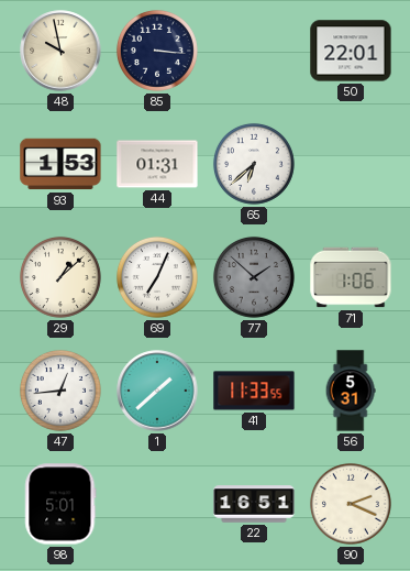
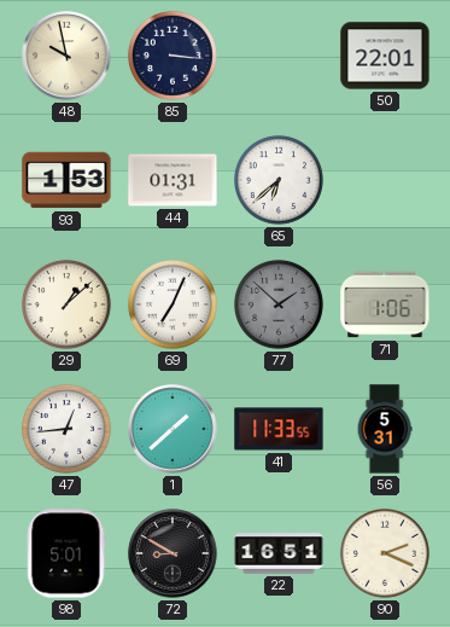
72: none -> 8:50 (173, 553)
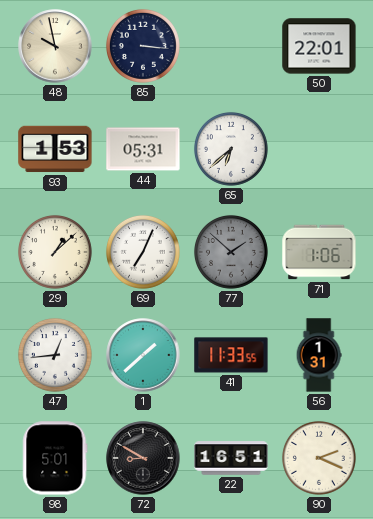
44: 01:31 -> 05:31 (143, 149)
56: 5:31 -> 1:31 (319, 355)
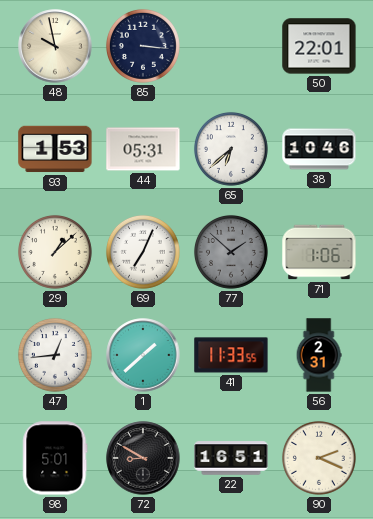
38: none -> 10:46 (319, 149)
56: 1:31 -> 2:31 (319, 355)
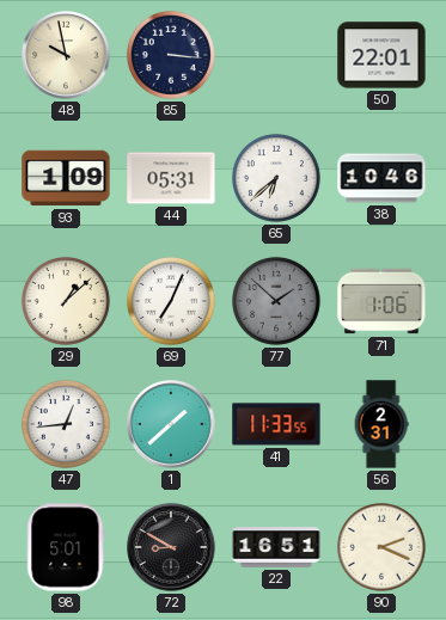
93: 1:53 -> 1:09 (66, 178)
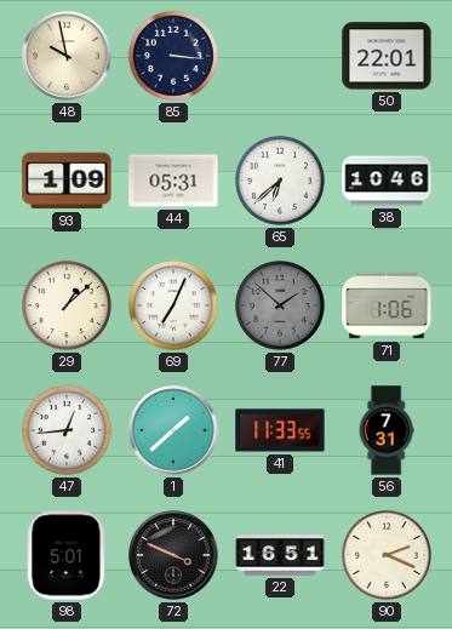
56: 2:31 -> 7:31 (387, 430)
72: 8:50 -> 3:49 (173, 555)
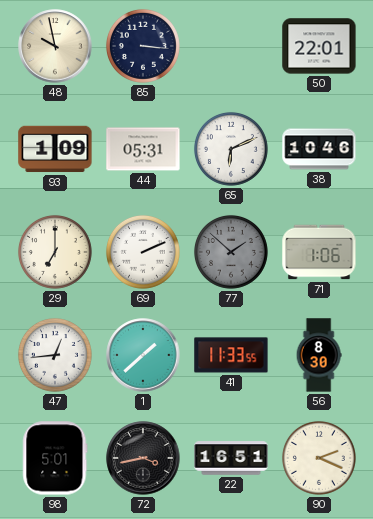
65: 6:38 -> 6:11 (231, 149)
29: 1:08 -> 7:00 (55, 252)
69: 7:04 -> 2:11 (143, 252)
56: 7:31 -> 8:30 (319, 355)
72: 3:49 -> 3:43 (143, 458)
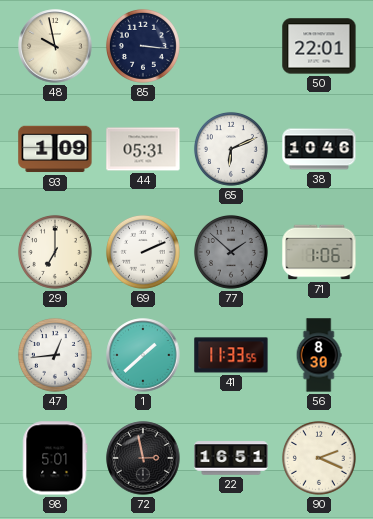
72: 3:43 -> 2:58 (143, 458)
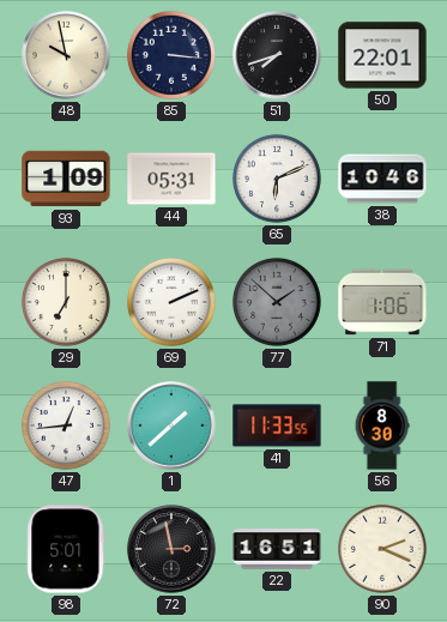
51: none -> 7:42 (277, 55)
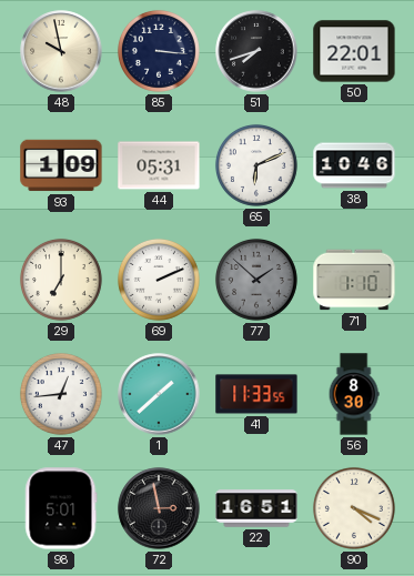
71: 1:06 -> 1:10 (354, 280)
90: 2:19 -> 4:19 (354, 508)
